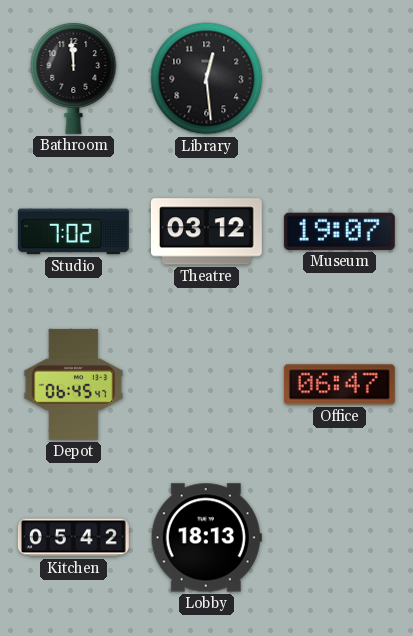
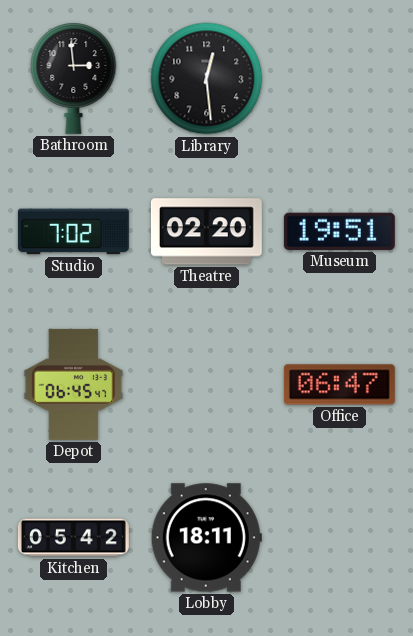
Bathroom: 11:59 -> 2:59 (74, 78)
Theatre: 03:12 -> 02:20 (206, 232)
Museum: 19:07 -> 19:51 (339, 231)
Lobby: 18:13 -> 18:11 (206, 538)
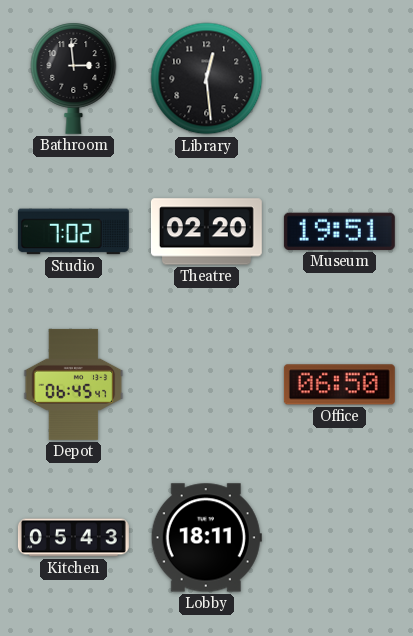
Office: 06:47 -> 06:50 (339, 385)
Kitchen: 05:42 -> 05:43 (73, 538)
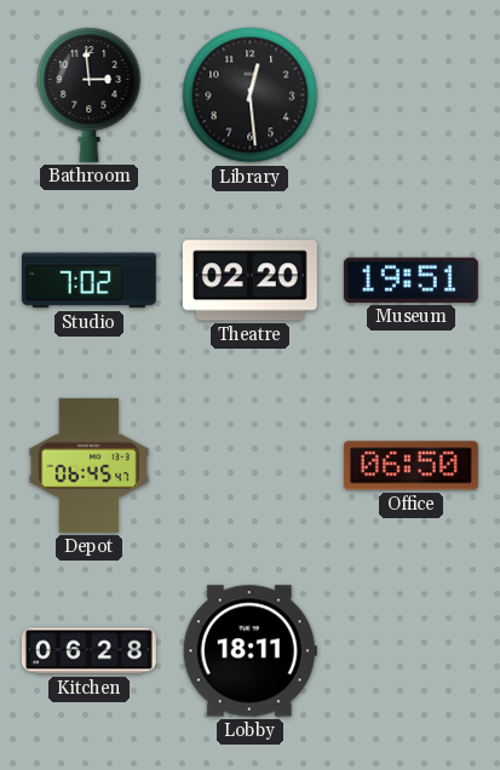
Kitchen: 05:43 -> 06:28 (88, 651)
